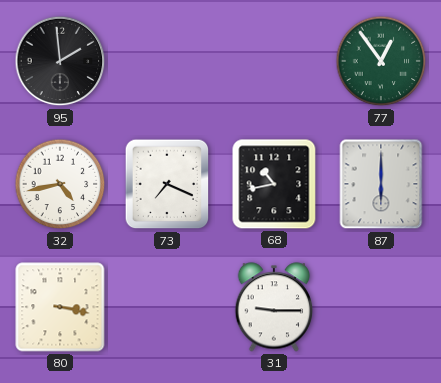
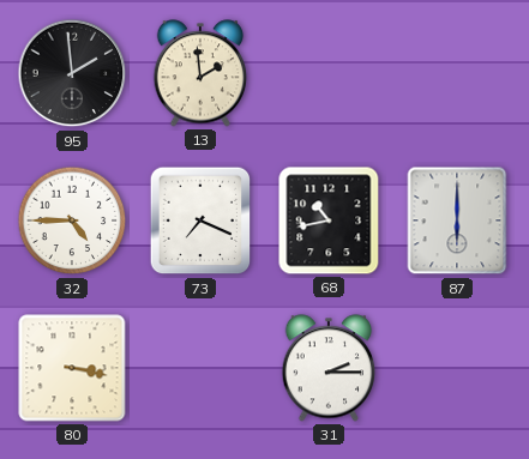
13: none -> 1:59 (200, 73)
77: 12:54 -> none (381, 61)
32: 4:43 -> 4:45 (72, 221)
31: 9:15 -> 2:15 (329, 368)
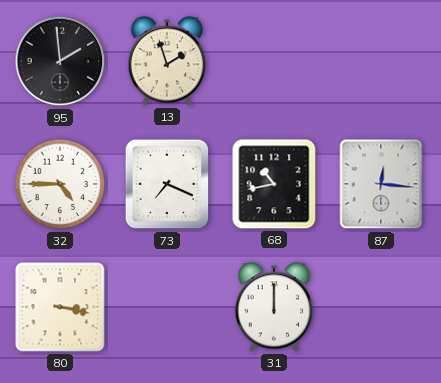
13: 1:59 -> 1:57 (167, 61)
87: 6:00 -> 12:16 (381, 184)
31: 2:15 -> 12:00 (274, 307)
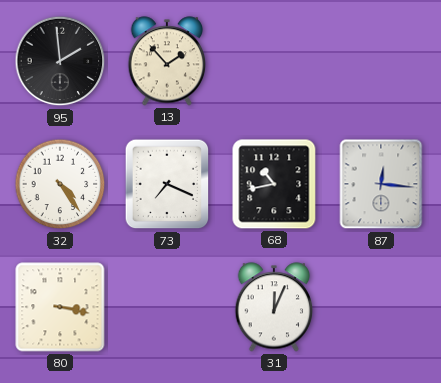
13: 1:57 -> 1:53 (167, 61)
32: 4:45 -> 4:24 (60, 184)
31: 12:00 -> 12:04 (274, 307)
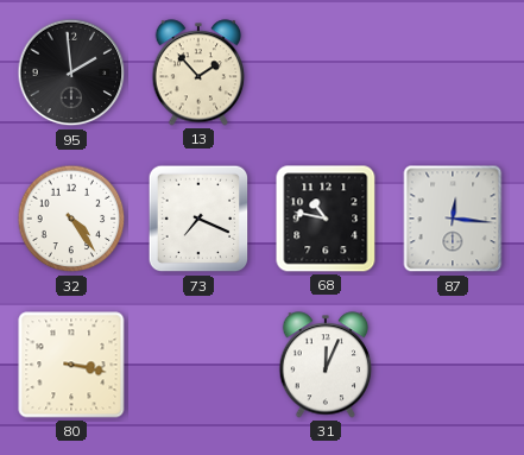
68: 10:43 -> 10:47 (326, 219)
